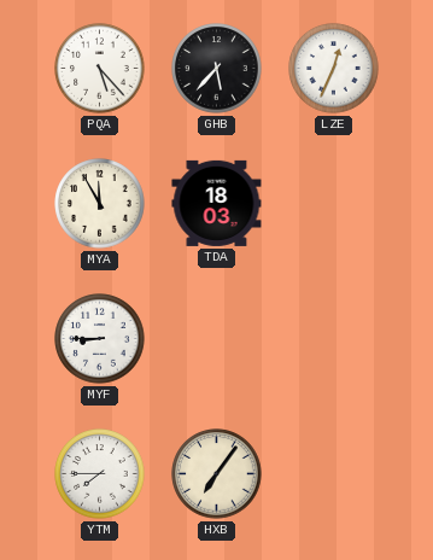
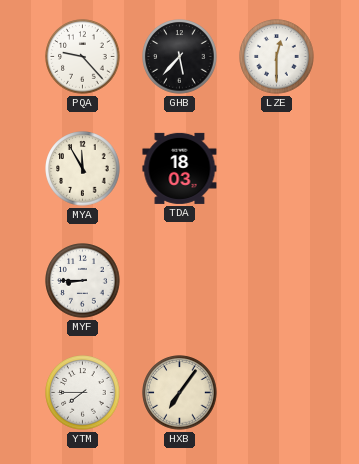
PQA: 5:23 -> 9:23 (83, 57)
LZE: 12:34 -> 12:30 (277, 57)
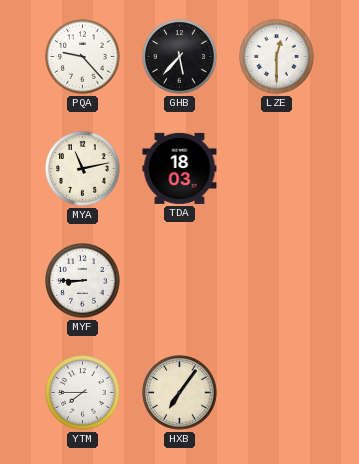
MYA: 11:55 -> 11:13 (83, 169)
